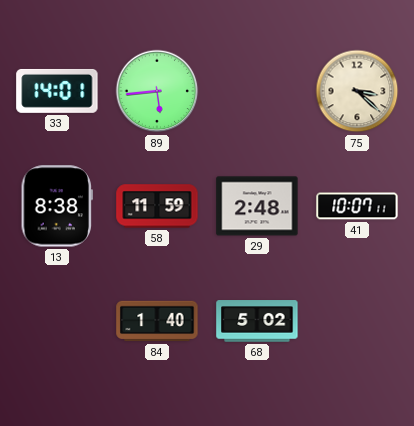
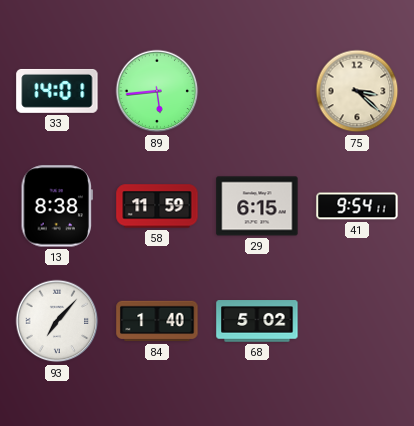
29: 2:48 -> 6:15 (257, 206)
41: 10:07 -> 9:54 (357, 206)
93: none -> 7:07 (57, 321)
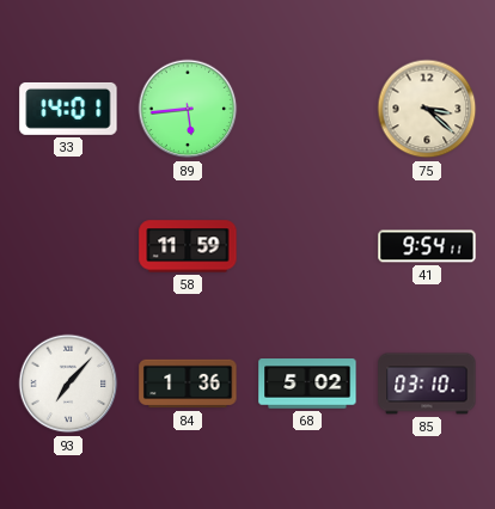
13: 8:38 -> none (56, 206)
29: 6:15 -> none (257, 206)
84: 1:40 -> 1:36 (188, 384)
85: none -> 03:10 (427, 384)
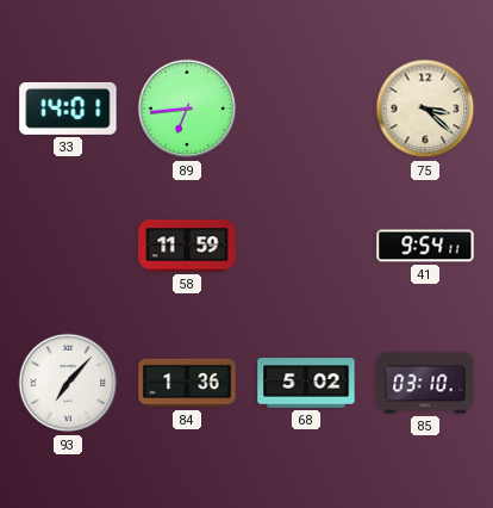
89: 5:44 -> 6:44 (187, 109)
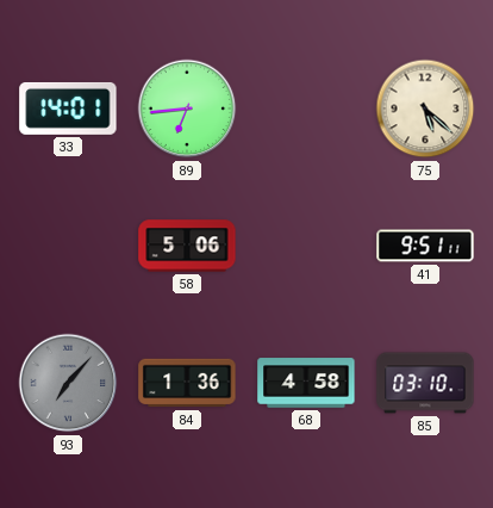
75: 3:22 -> 5:22 (425, 109)
58: 11:59 -> 5:06 (187, 246)
41: 9:54 -> 9:51 (425, 246)
93 dial: white -> grey (68, 383)
68: 5:02 -> 4:58 (306, 383)
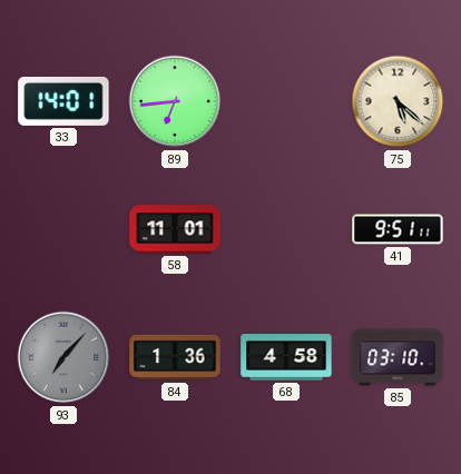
58: 5:06 -> 11:01 (175, 229)
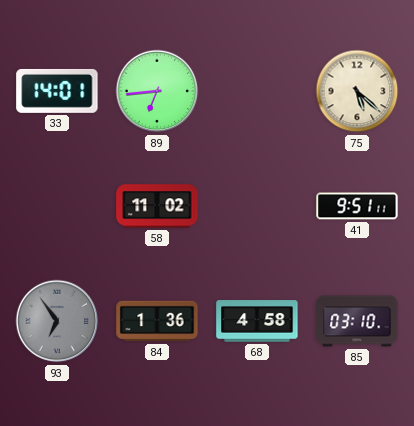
58: 11:01 -> 11:02 (157, 206)
93: 7:07 -> 6:54 (57, 321)
